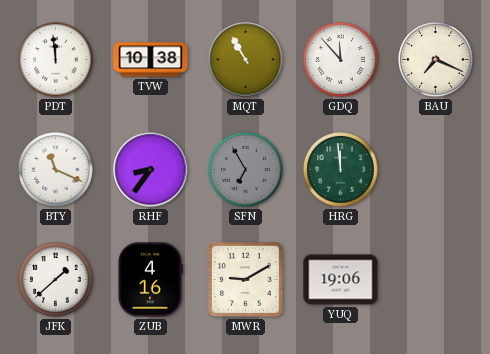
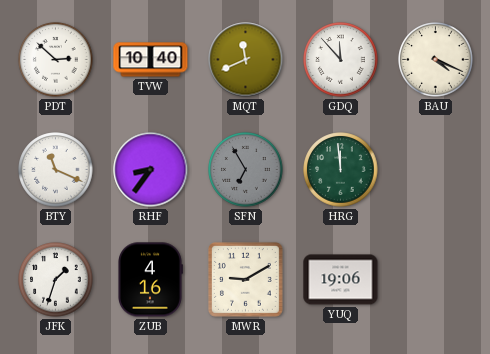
PDT: 11:59 -> 2:52 (56, 60)
TVW: 10:38 -> 10:40 (151, 60)
MQT: 10:55 -> 11:41 (246, 60)
BAU: 7:19 -> 4:19 (436, 60)
JFK: 1:38 -> 1:33 (56, 280)
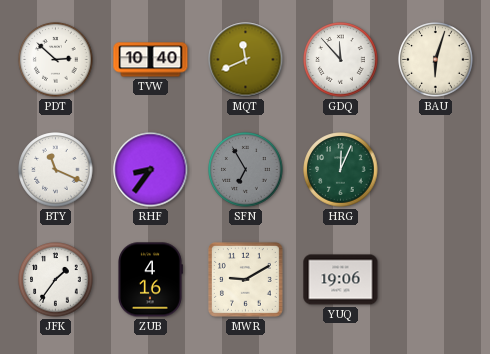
BAU: 4:19 -> 6:03 (436, 60)
HRG: 11:59 -> 12:04 (341, 170)
JFK: 1:33 -> 1:36 (56, 280)
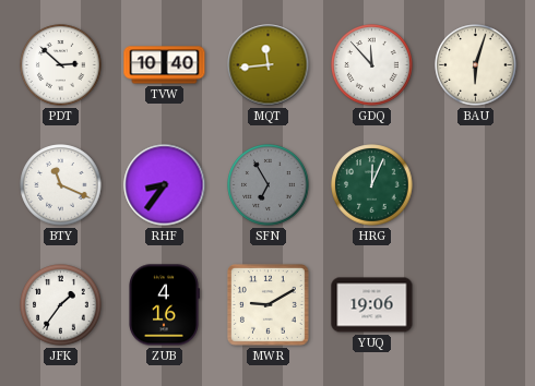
MQT: 11:41 -> 11:44 (269, 65)
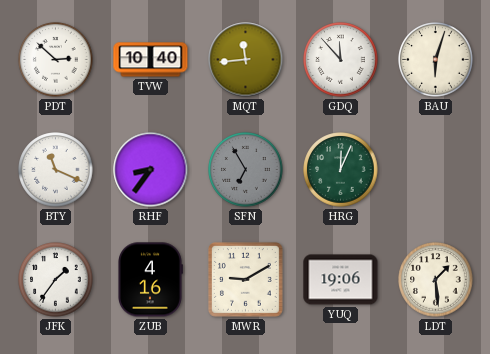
LDT: none -> 1:29 (436, 280)
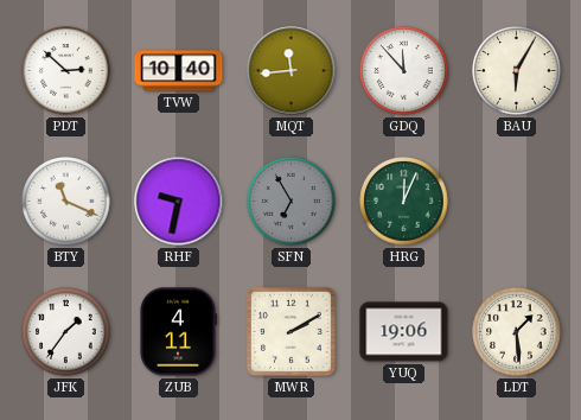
BAU: 6:03 -> 6:05 (517, 71)
RHF: 8:36 -> 9:32 (179, 202)
ZUB: 4:16 -> 4:11 (179, 332)
MWR: 9:10 -> 2:10 (290, 331)
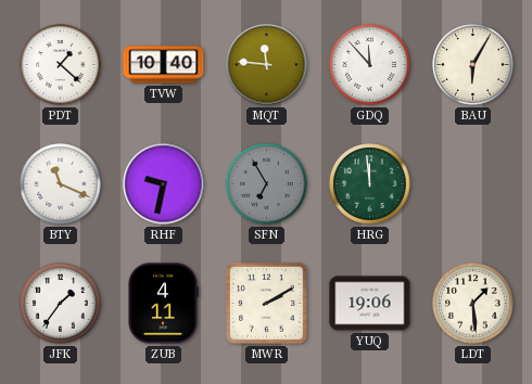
PDT: 2:52 -> 1:22 (61, 65)
MQT: 11:44 -> 11:46 (267, 65)
HRG: 12:04 -> 11:59 (370, 184)
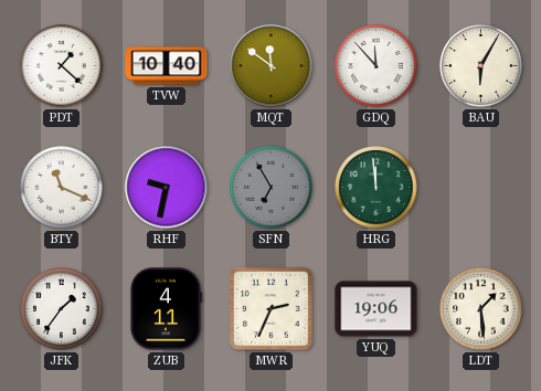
MQT: 11:46 -> 11:51 (272, 66)
MWR: 2:10 -> 2:34 (270, 308)
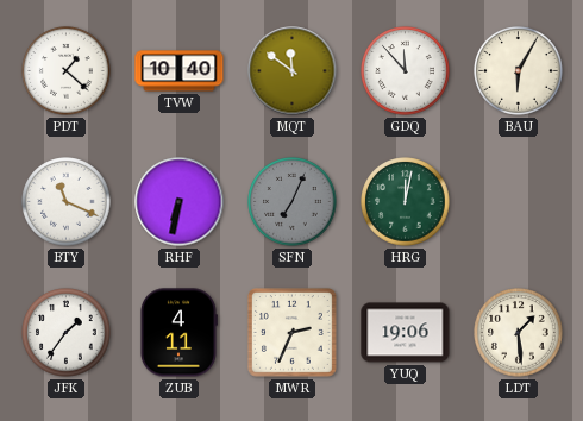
RHF: 9:32 -> 6:32 (180, 202)
SFN: 6:55 -> 7:04 (293, 202)
HRG: 11:59 -> 12:02 (406, 202)
